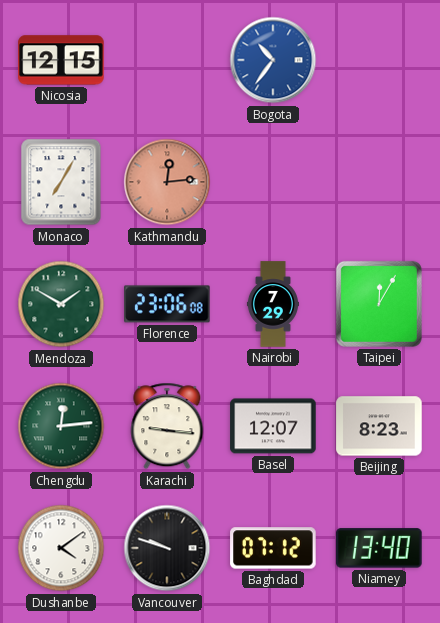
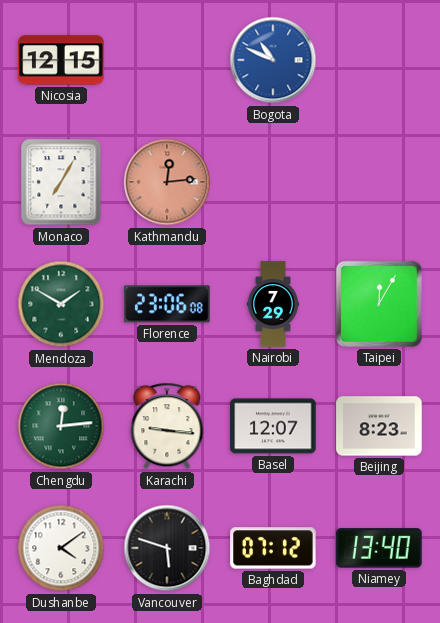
Bogota: 10:36 -> 10:49 (273, 60)
Vancouver: 9:48 -> 5:48 (167, 548)
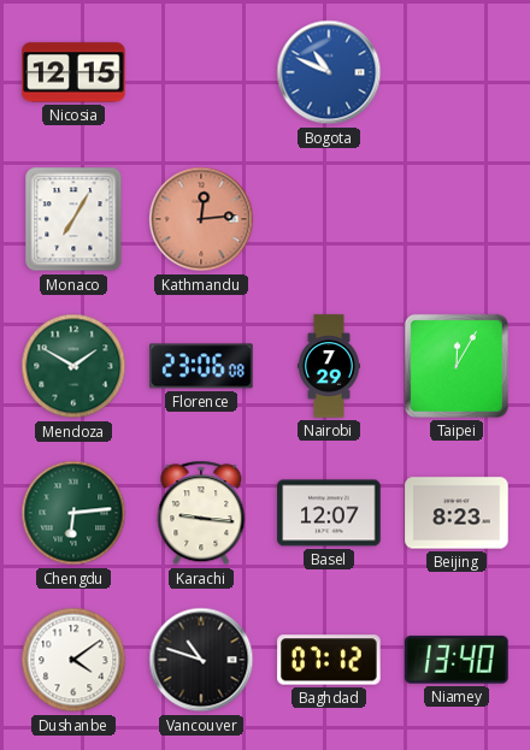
Chengdu: 12:14 -> 6:14 (73, 513)
Vancouver: 5:48 -> 10:48 (201, 660)
